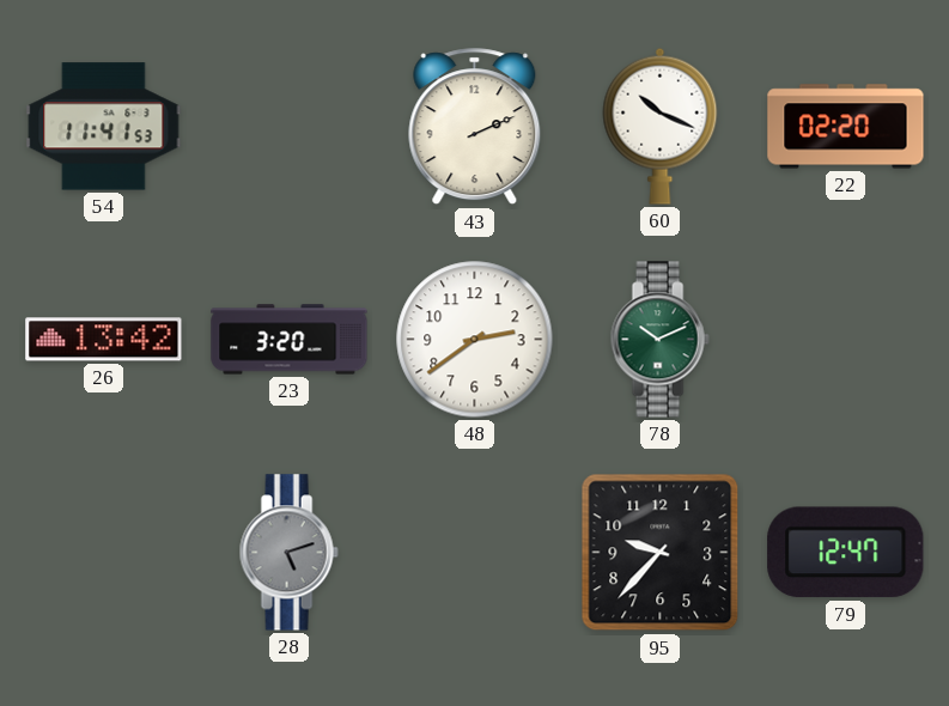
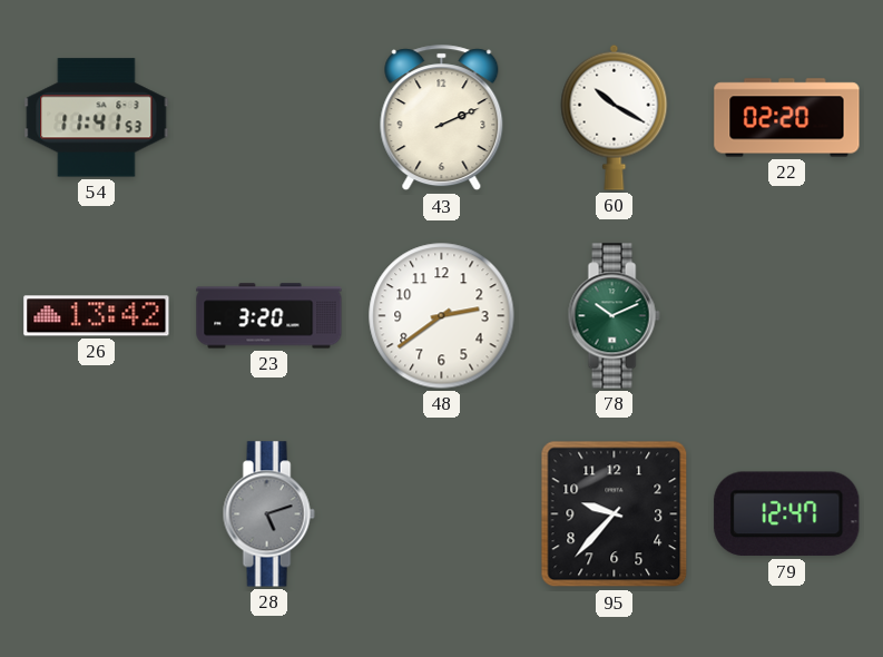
60: 10:19 -> 10:20 (615, 117)
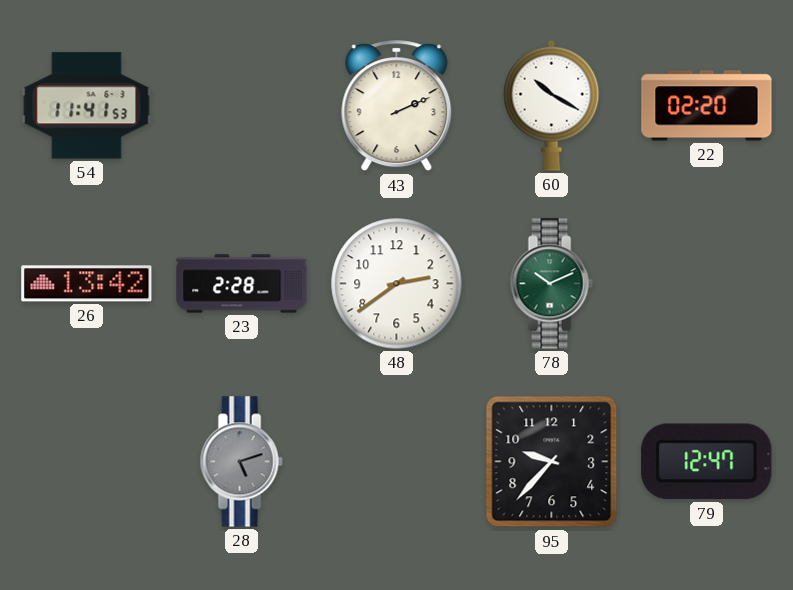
23: 3:20 -> 2:28 (242, 284)
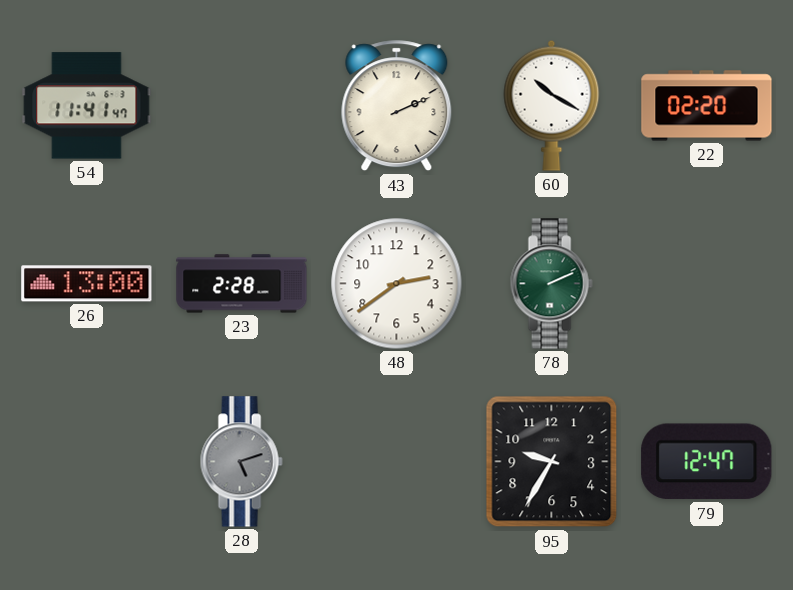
54: 11:41:53 -> 11:41:47 (87, 106)
26: 13:42 -> 13:00 (87, 284)
78: 10:11 -> 2:11 (551, 284)
95: 9:37 -> 9:35 (552, 462)
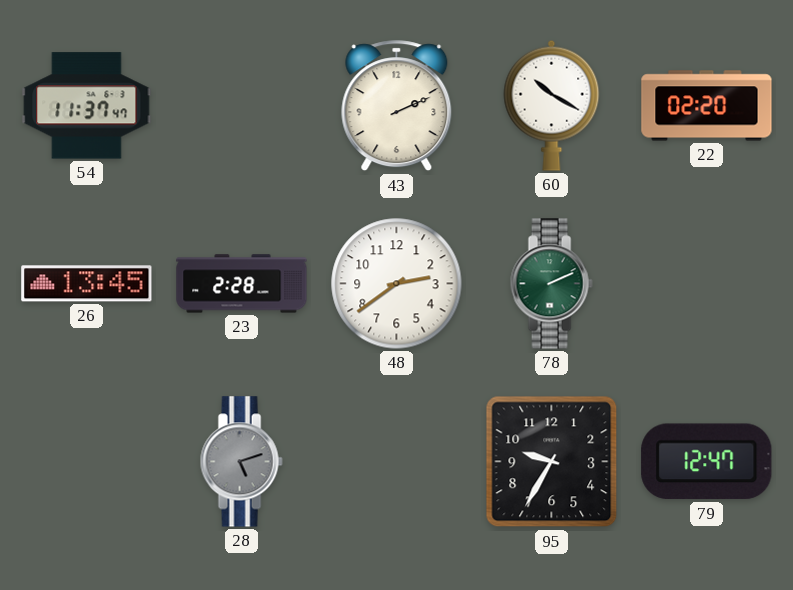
54: 11:41 -> 11:37 (87, 106)
26: 13:00 -> 13:45 (87, 284)
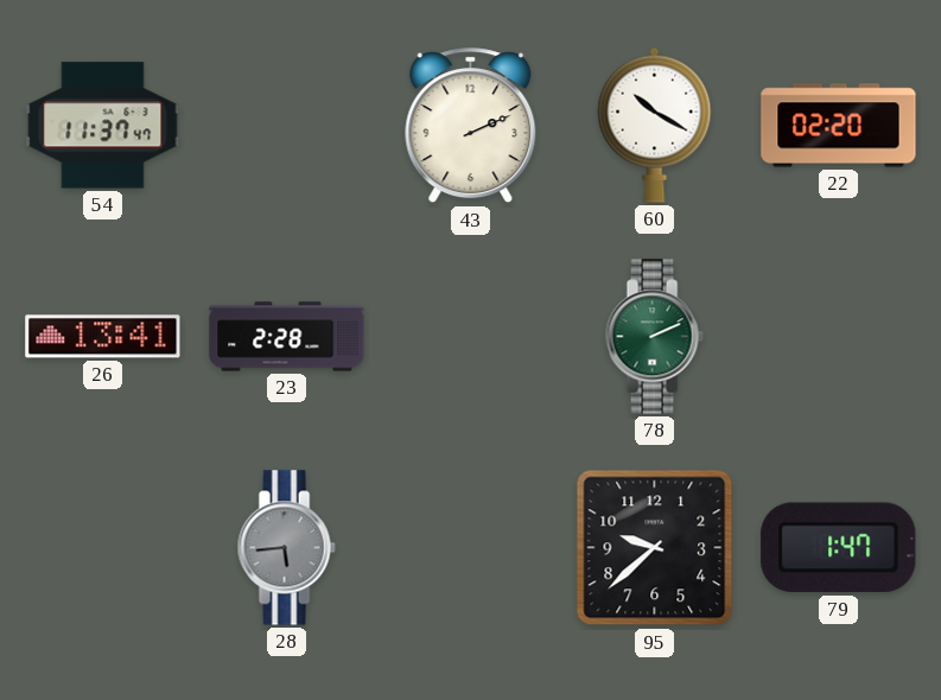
26: 13:45 -> 13:41 (103, 337)
48: 2:39 -> none (397, 284)
28: 5:12 -> 5:44 (286, 548)
95: 9:35 -> 9:38 (655, 548)
79: 12:47 -> 1:47 (839, 548)
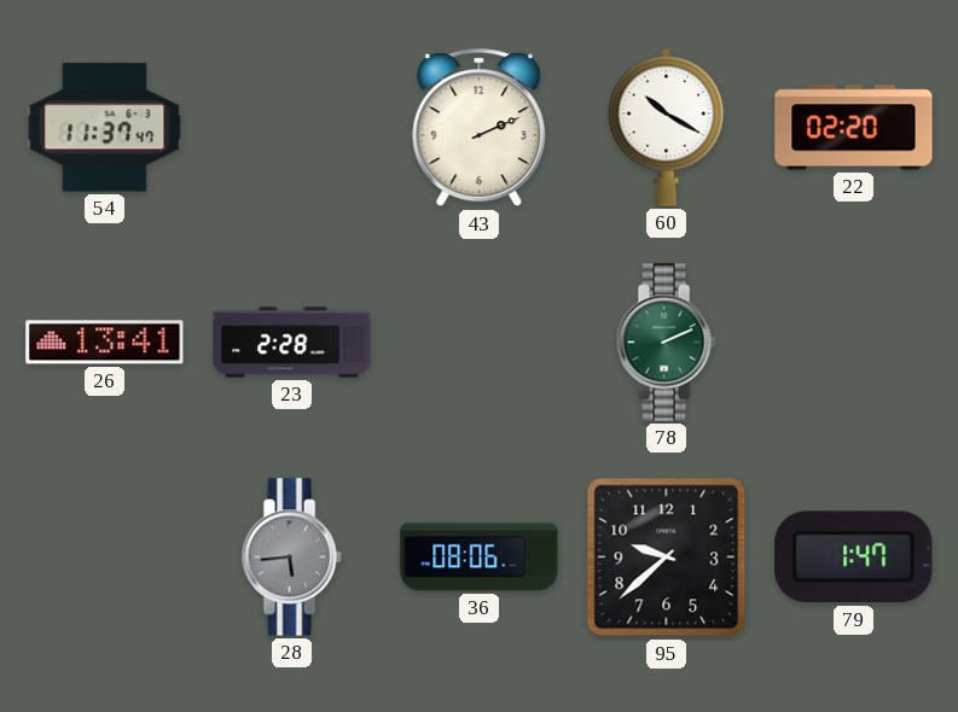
36: none -> 08:06 (480, 558)
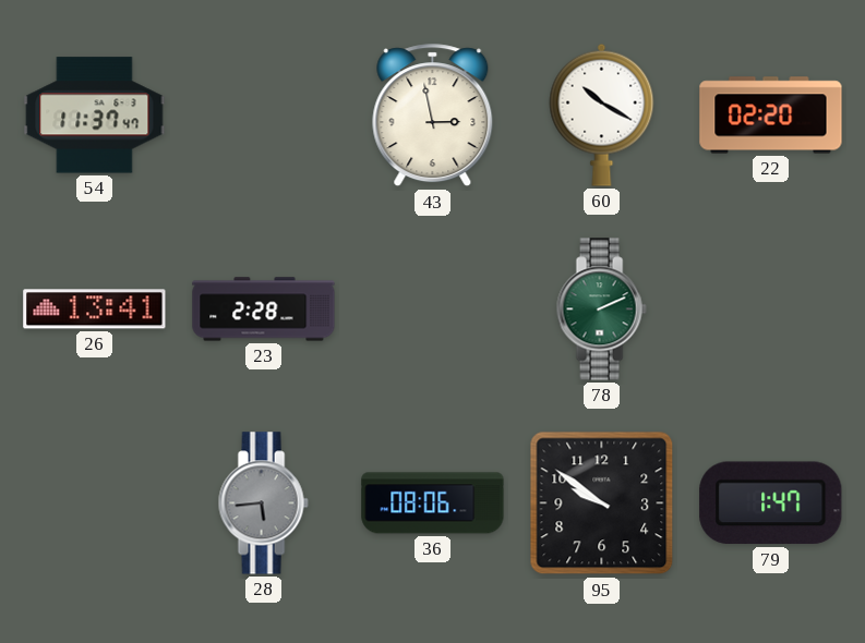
43: 2:11 -> 2:58 (433, 116)
95: 9:38 -> 9:51 (602, 504)
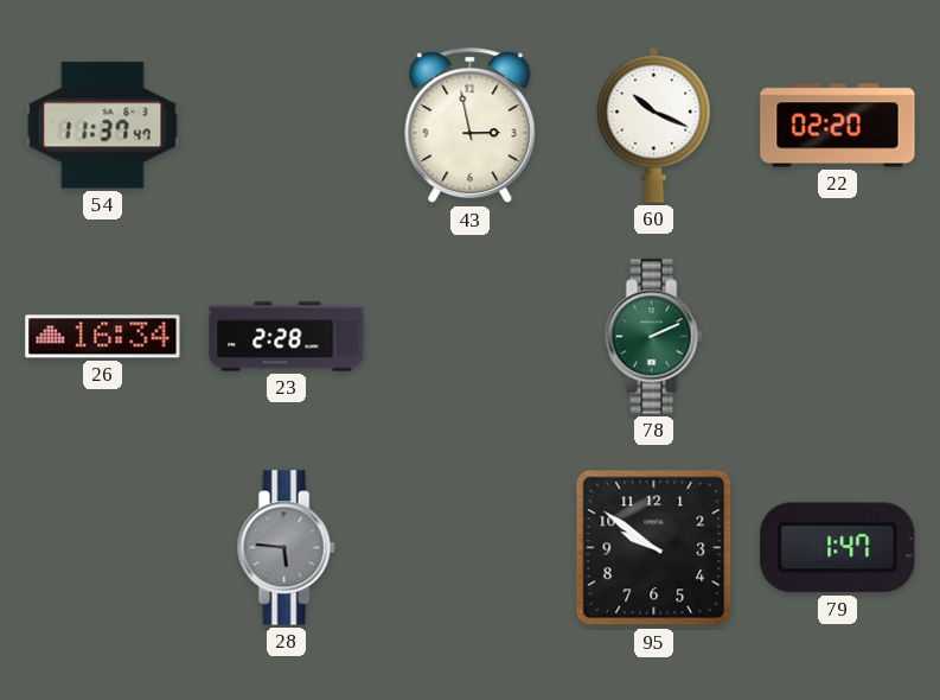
60: 10:20 -> 10:19 (654, 125)
26: 13:41 -> 16:34 (103, 337)
28: 5:44 -> 5:46 (286, 548)
36: 08:06 -> none (433, 504)
